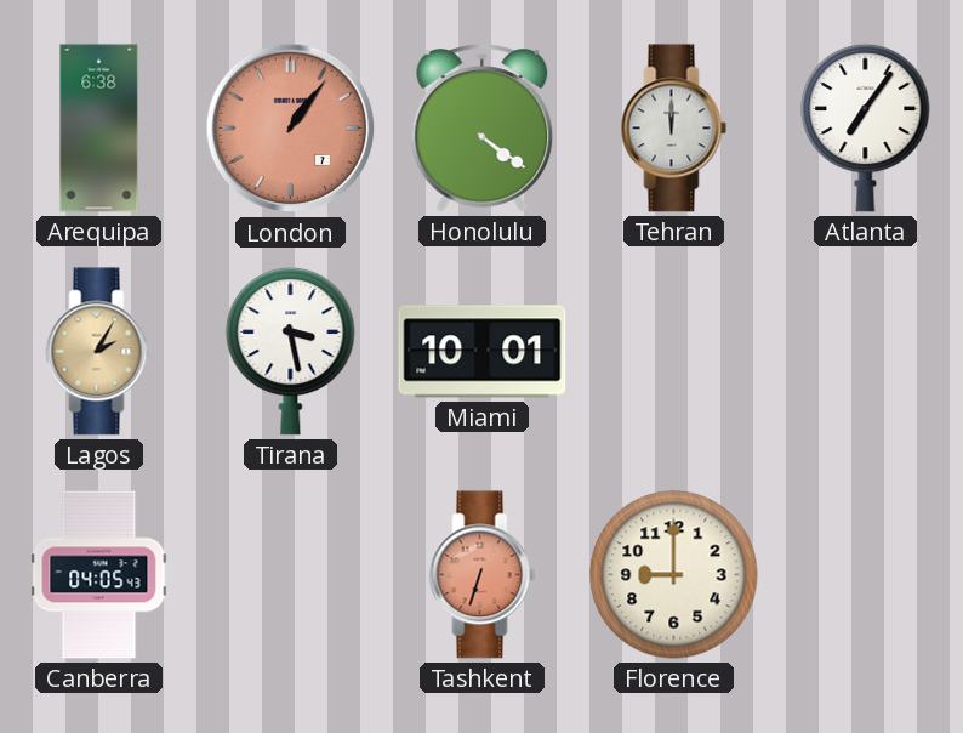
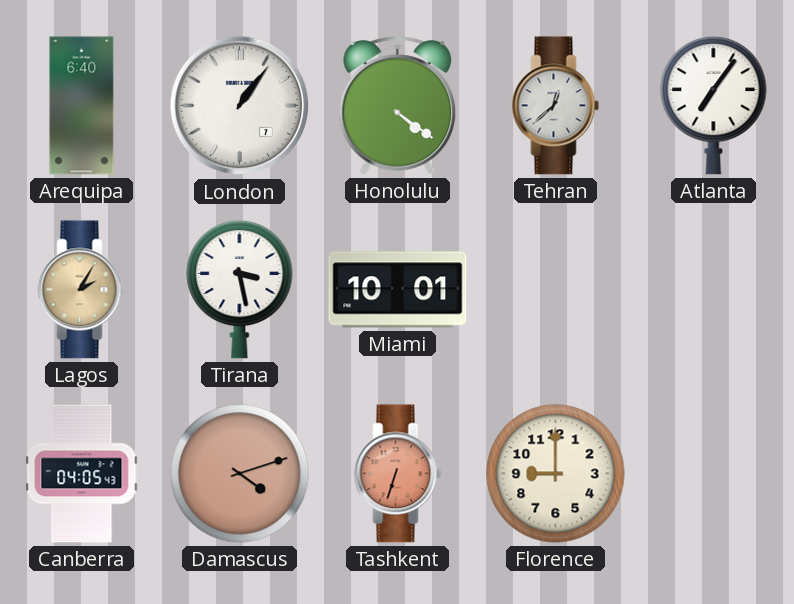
Arequipa: 6:38 -> 6:40 (82, 106)
London dial: salmon -> white (240, 106)
Tehran: 12:00 -> 12:38 (556, 106)
Damascus: none -> 4:12 (240, 474)
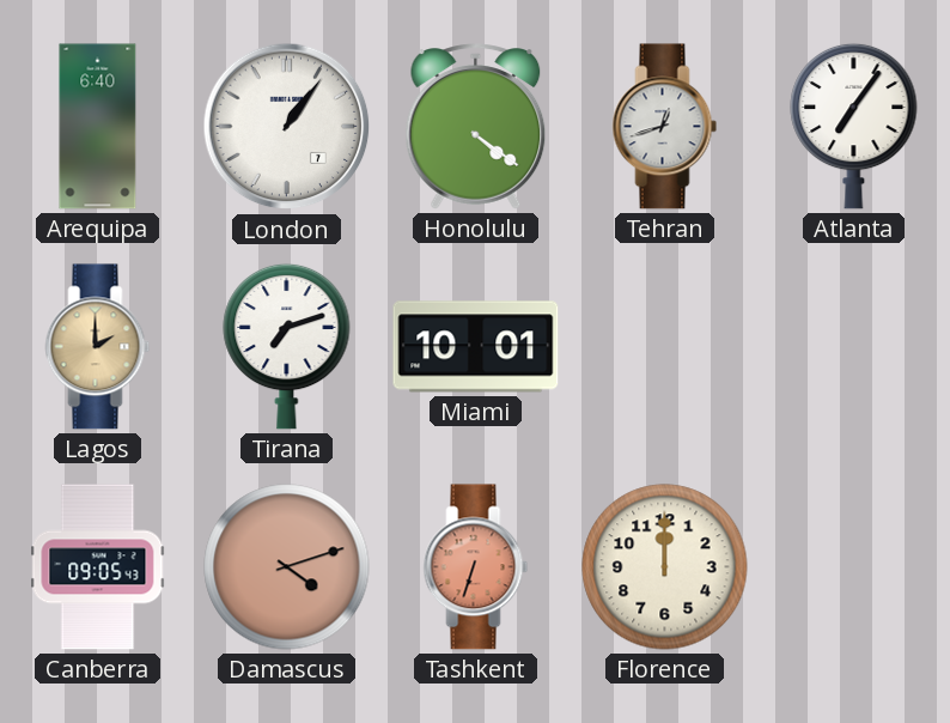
Tehran: 12:38 -> 12:42 (665, 127)
Lagos: 2:05 -> 2:00 (98, 347)
Tirana: 3:28 -> 7:12 (287, 346)
Canberra: 04:05 -> 09:05 (98, 567)
Florence: 9:00 -> 12:00 (665, 567)
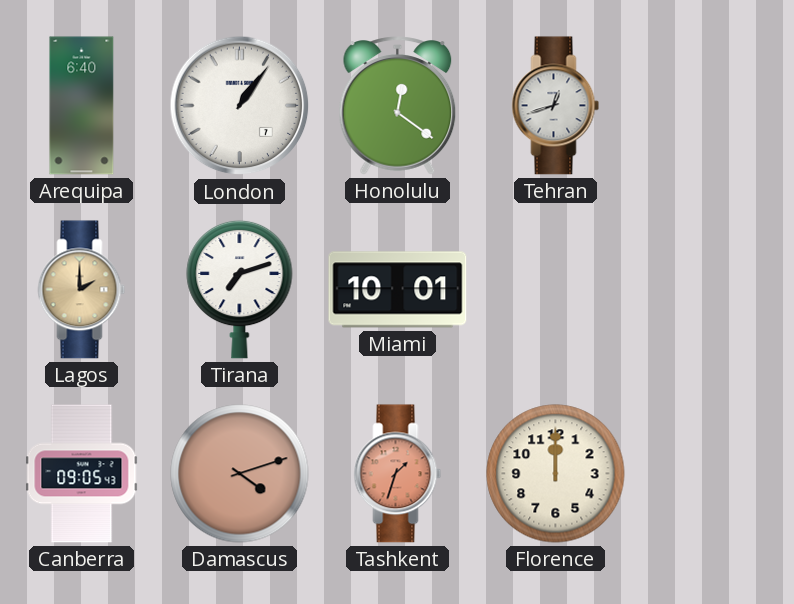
Honolulu: 4:21 -> 12:21 (398, 106)
Atlanta: 7:06 -> none (854, 126)
Tashkent: 6:33 -> 1:33 (398, 474)
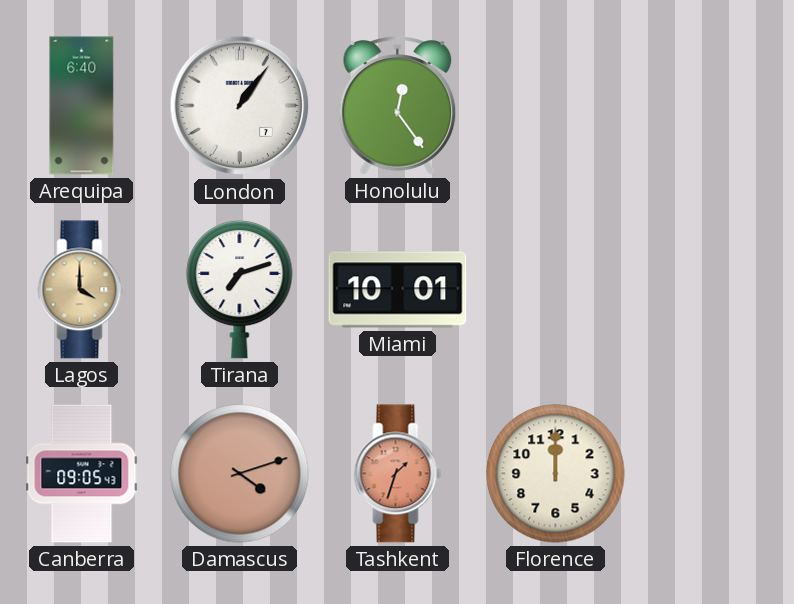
Honolulu: 12:21 -> 12:24 (398, 106)
Tehran: 12:42 -> none (556, 106)
Lagos: 2:00 -> 4:00 (82, 290)
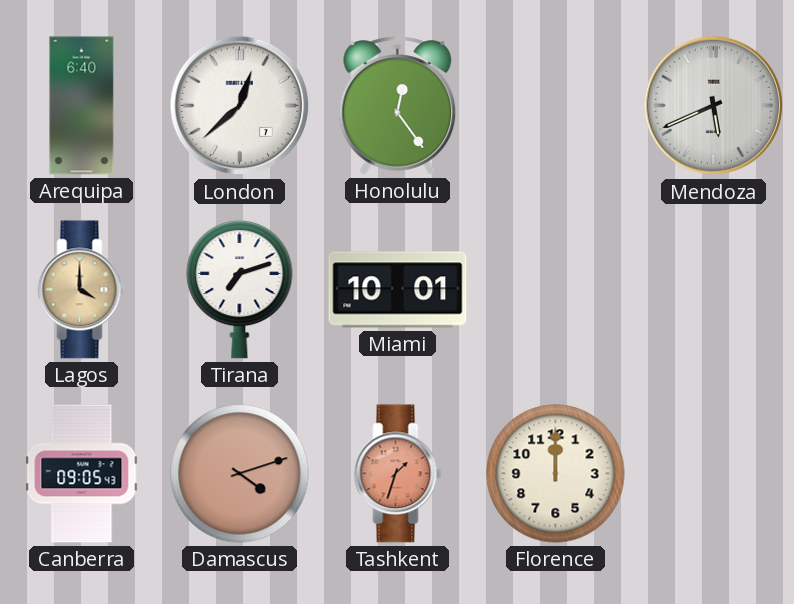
London: 1:06 -> 12:38 (240, 106)
Mendoza: none -> 5:41 (714, 106)
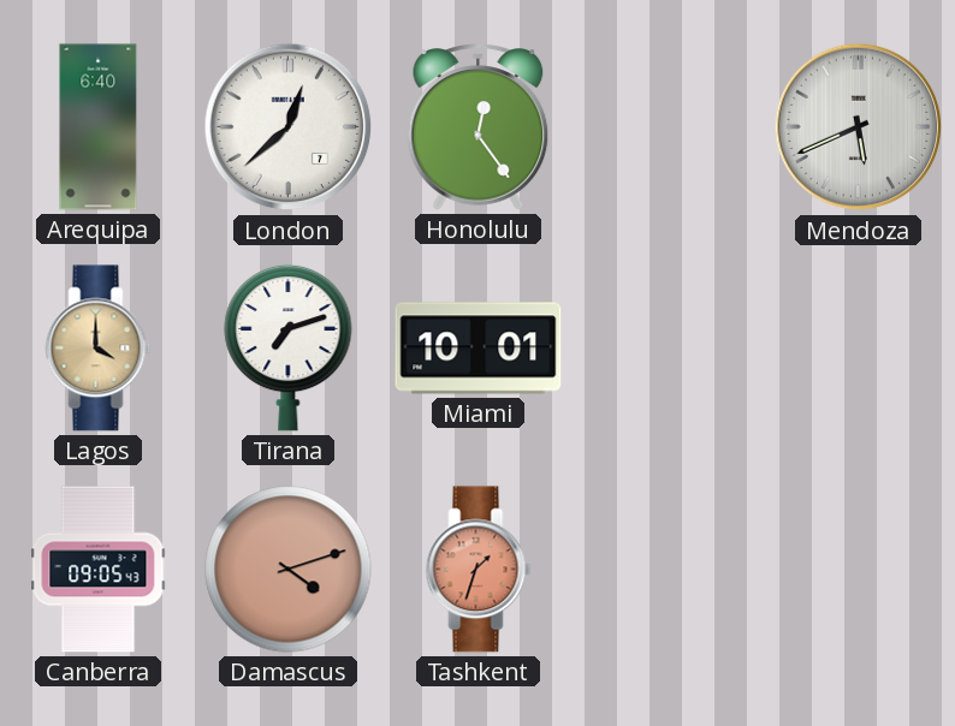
Florence: 12:00 -> none (556, 474)
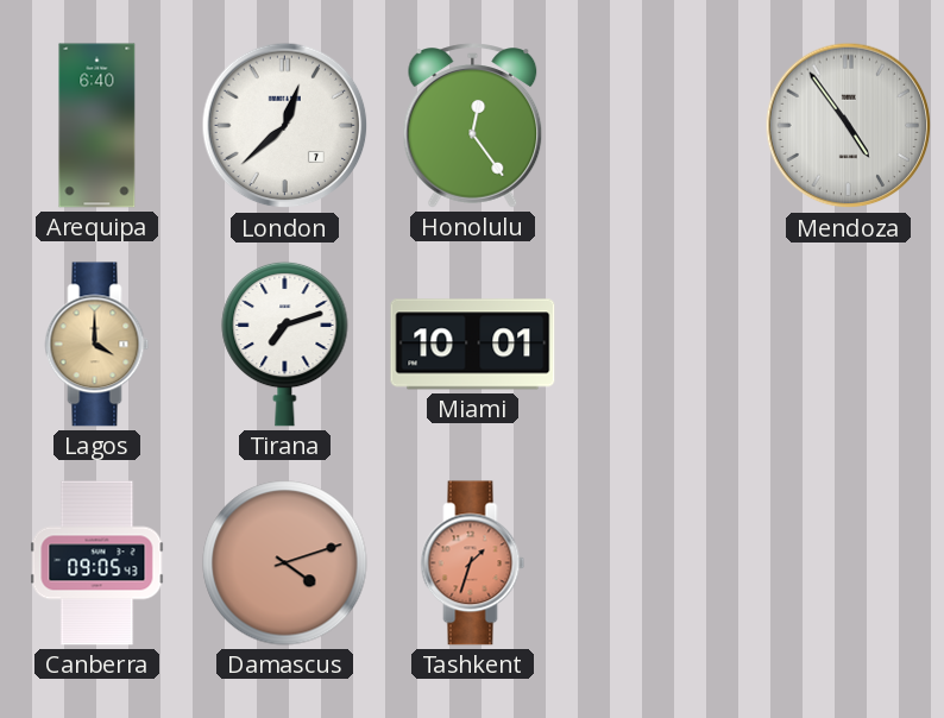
Mendoza: 5:41 -> 4:54 (849, 126)
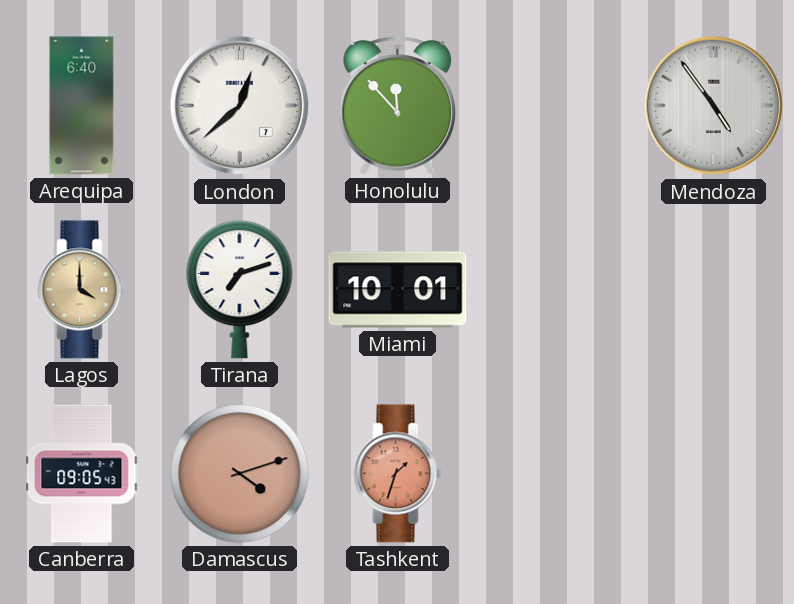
Honolulu: 12:24 -> 11:53 (398, 106)
